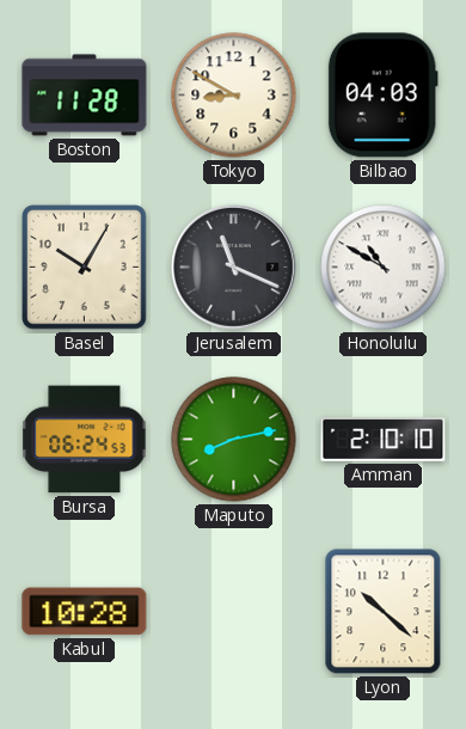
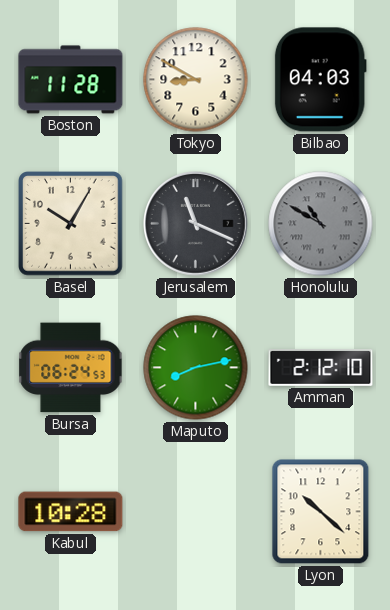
Honolulu dial: white -> grey (321, 224)
Amman: 2:10 -> 2:12 (321, 368)
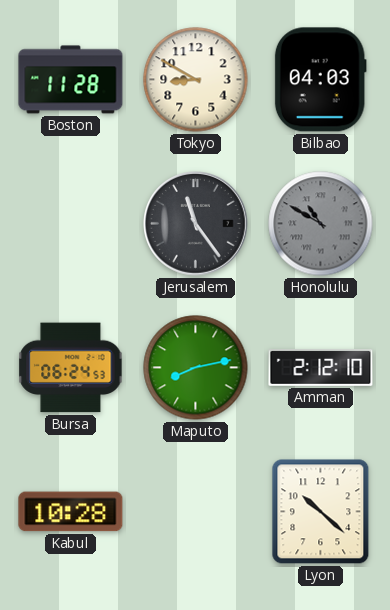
Basel: 10:05 -> none (71, 224)
Jerusalem: 11:19 -> 11:24 (196, 224)
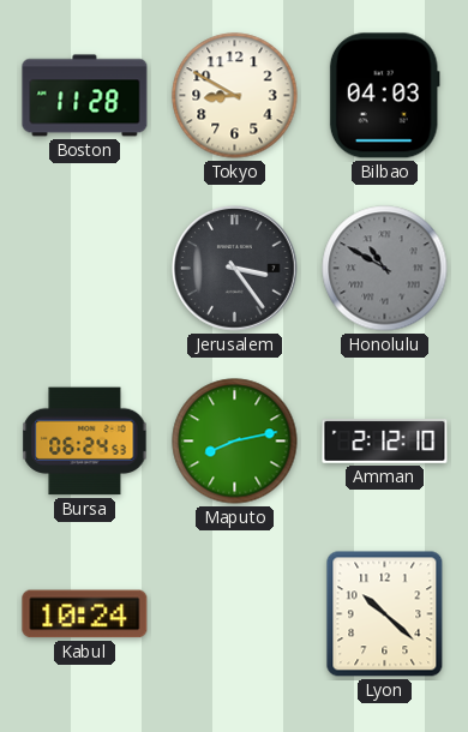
Jerusalem: 11:24 -> 3:24 (235, 269)
Kabul: 10:28 -> 10:24 (85, 614)
